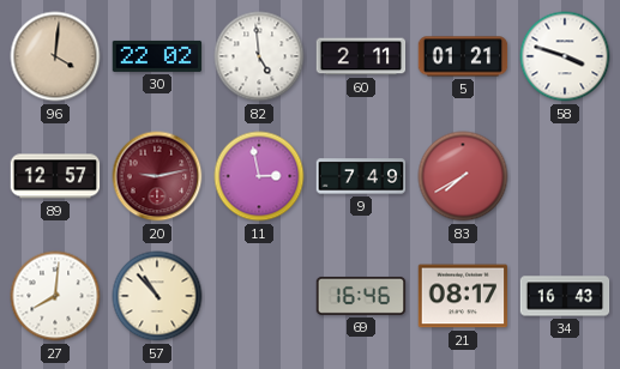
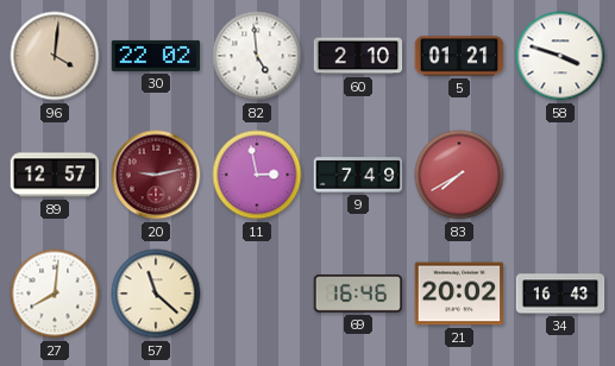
60: 2:11 -> 2:10 (358, 56)
57: 10:53 -> 11:22 (156, 294)
21: 08:17 -> 20:02 (459, 294)
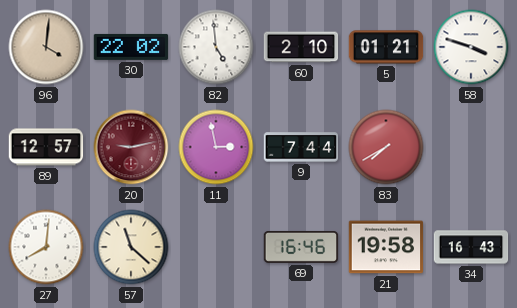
9: 7:49 -> 7:44 (301, 147)
21: 20:02 -> 19:58 (386, 247)
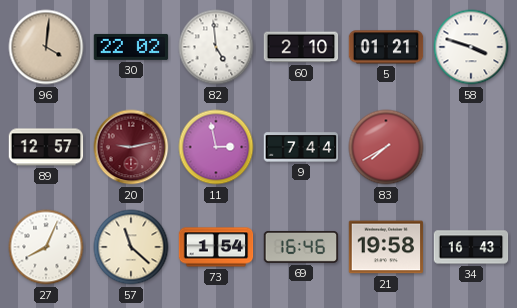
27: 8:01 -> 8:04 (46, 247)
73: none -> 1:54 (216, 247)
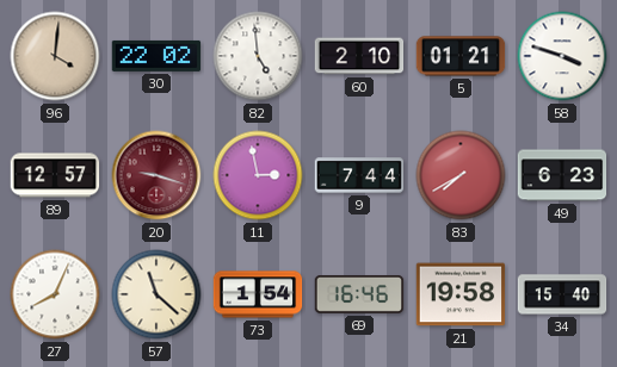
20: 9:13 -> 9:18 (156, 175)
49: none -> 6:23 (562, 175)
34: 16:43 -> 15:40 (562, 294)
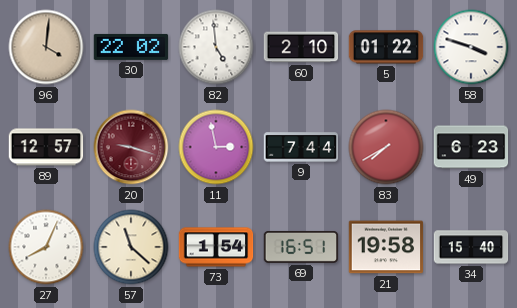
5: 01:21 -> 01:22 (386, 47)
69: 16:46 -> 16:51 (301, 247)
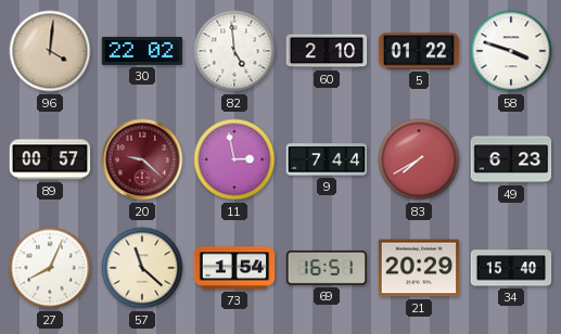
89: 12:57 -> 00:57 (50, 159)
20: 9:18 -> 9:22 (142, 159)
21: 19:58 -> 20:29 (419, 268)
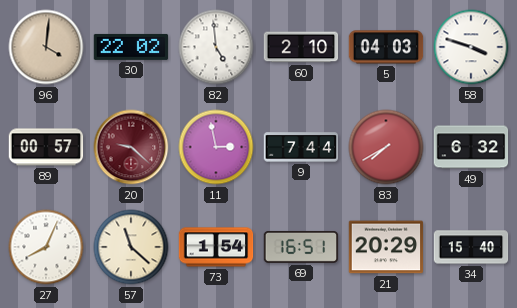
5: 01:22 -> 04:03 (386, 47)
49: 6:23 -> 6:32 (471, 147)
